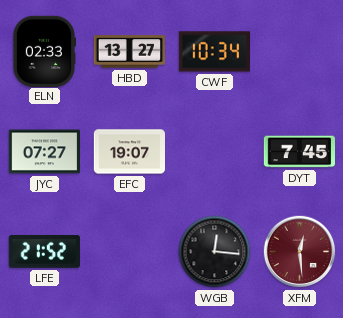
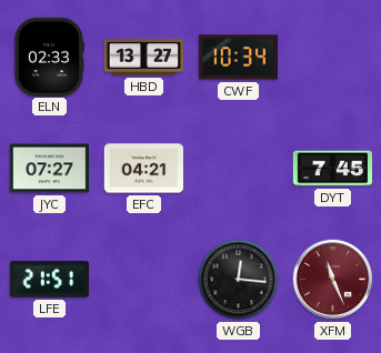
EFC: 19:07 -> 04:21 (144, 169)
LFE: 21:52 -> 21:51 (49, 279)
XFM: 12:29 -> 11:26 (333, 280)
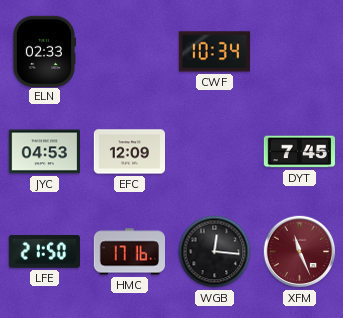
HBD: 13:27 -> none (143, 58)
JYC: 07:27 -> 04:53 (44, 152)
EFC: 04:21 -> 12:09 (130, 152)
LFE: 21:51 -> 21:50 (44, 251)
HMC: none -> 17:16 (129, 252)
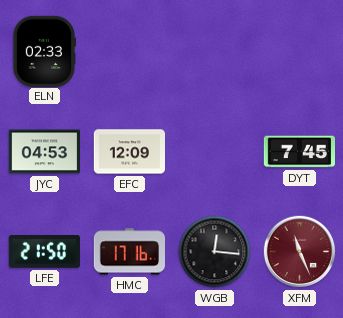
CWF: 10:34 -> none (214, 52)
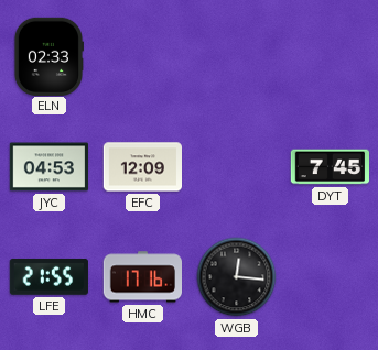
LFE: 21:50 -> 21:55 (48, 276)
XFM: 11:26 -> none (300, 252)
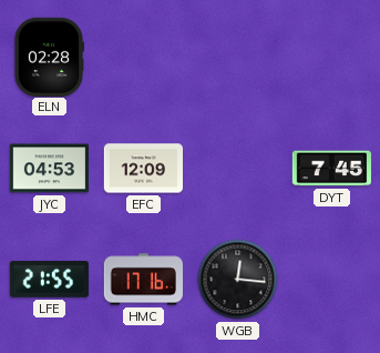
ELN: 02:33 -> 02:28 (48, 57)
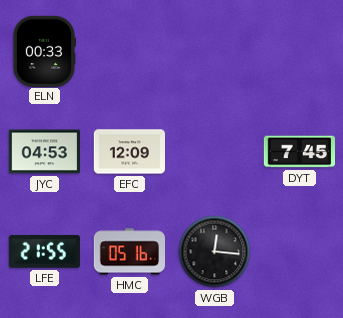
ELN: 02:28 -> 00:33 (43, 51)
HMC: 17:16 -> 05:16 (129, 252)
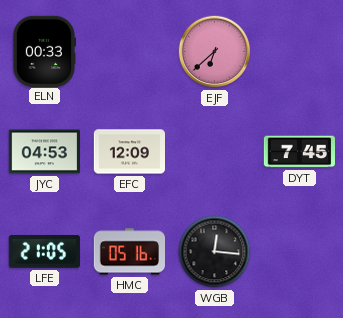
EJF: none -> 6:38 (215, 52)
LFE: 21:55 -> 21:05 (44, 251)
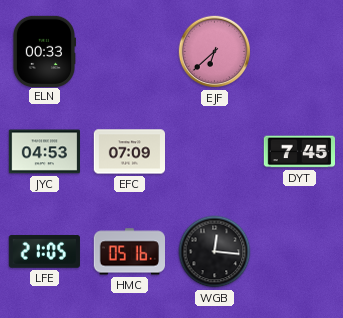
EFC: 12:09 -> 07:09 (130, 152)
